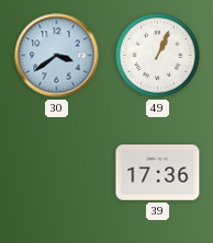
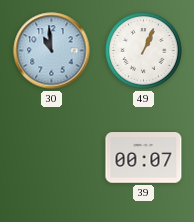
30: 3:39 -> 10:59 (52, 51)
39: 17:36 -> 00:07 (144, 158)
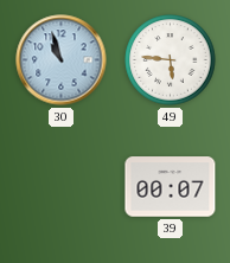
30: 10:59 -> 10:57 (62, 60)
49: 1:04 -> 5:46 (171, 60)
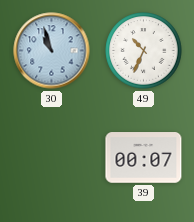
49: 5:46 -> 10:34 (144, 51)
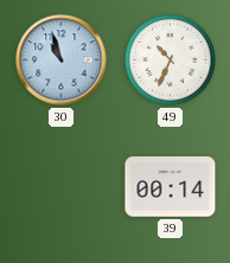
39: 00:07 -> 00:14 (171, 187)
